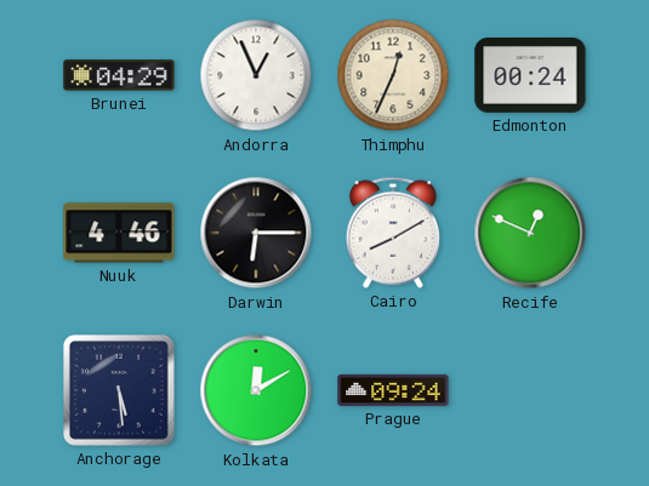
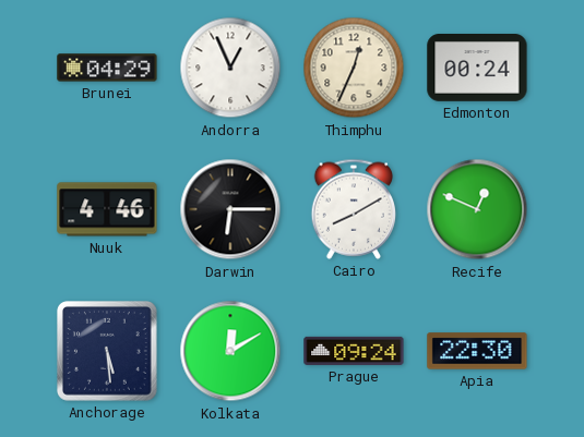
Apia: none -> 22:30 (477, 351)
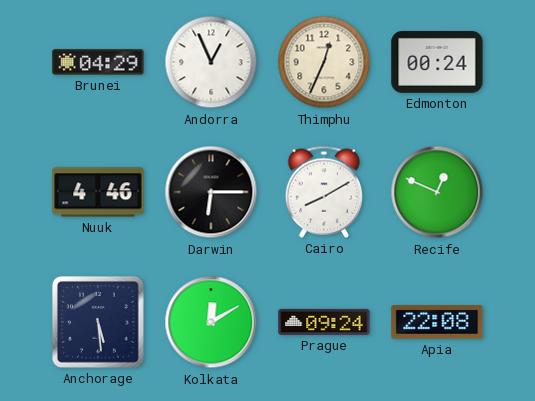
Apia: 22:30 -> 22:08 (437, 322)
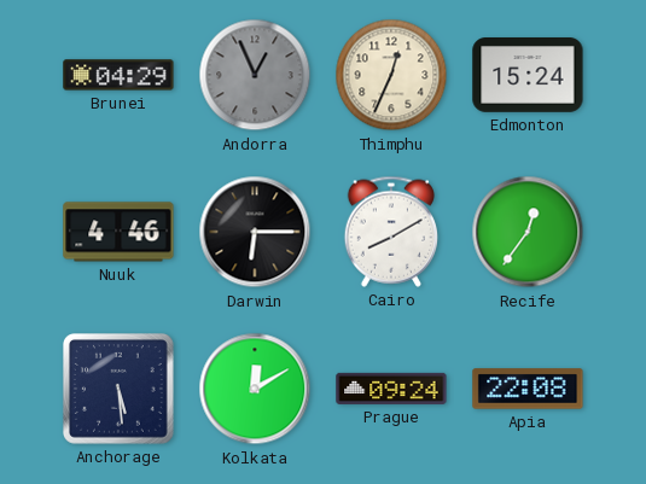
Andorra dial: white -> grey (255, 75)
Edmonton: 00:24 -> 15:24 (528, 76)
Recife: 12:49 -> 12:36 (528, 232)
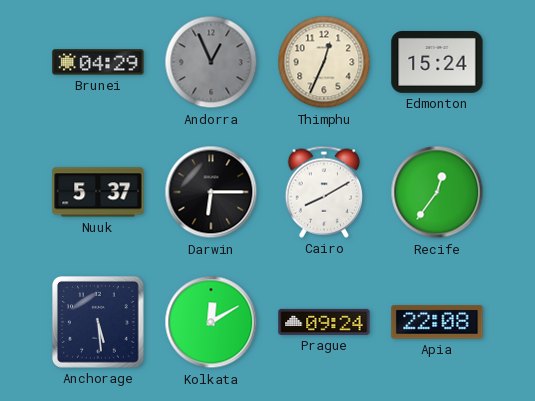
Nuuk: 4:46 -> 5:37 (98, 192)
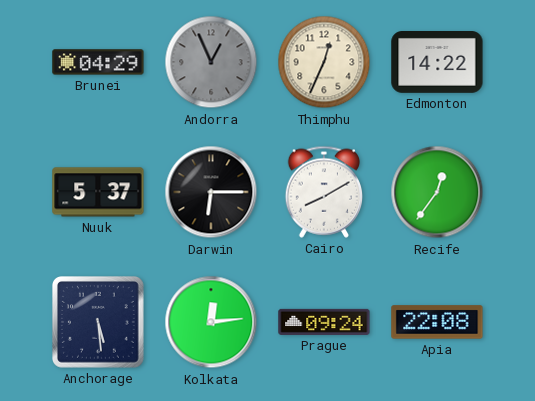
Edmonton: 15:24 -> 14:22 (437, 63)
Kolkata: 12:10 -> 12:14 (211, 322)
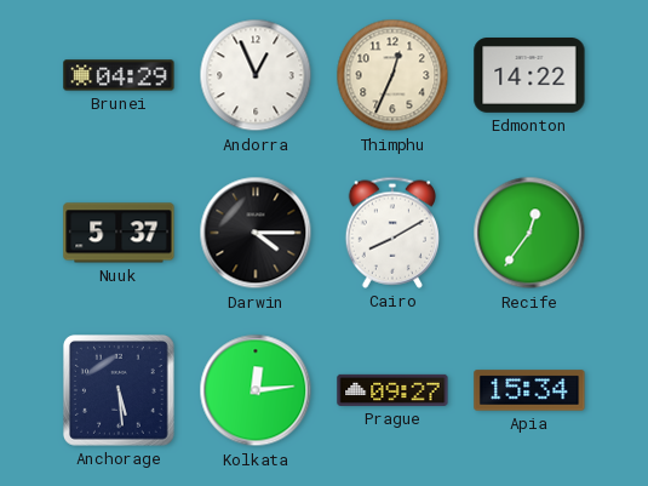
Andorra dial: grey -> white (256, 75)
Darwin: 6:15 -> 4:15 (256, 233)
Prague: 09:24 -> 09:27 (392, 390)
Apia: 22:08 -> 15:34 (529, 390)
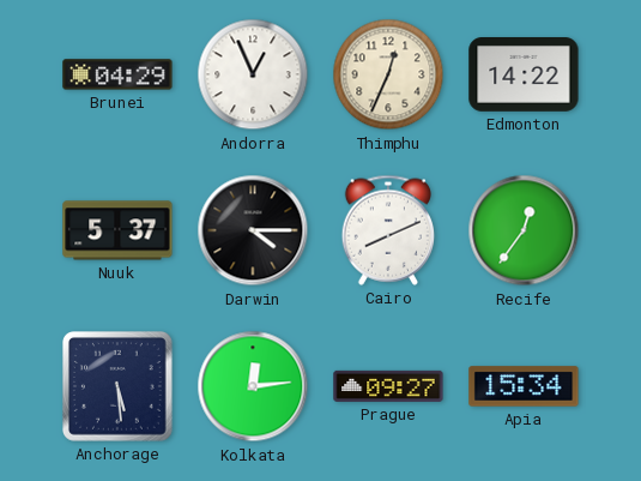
Cairo: 8:10 -> 8:11 (387, 230)
